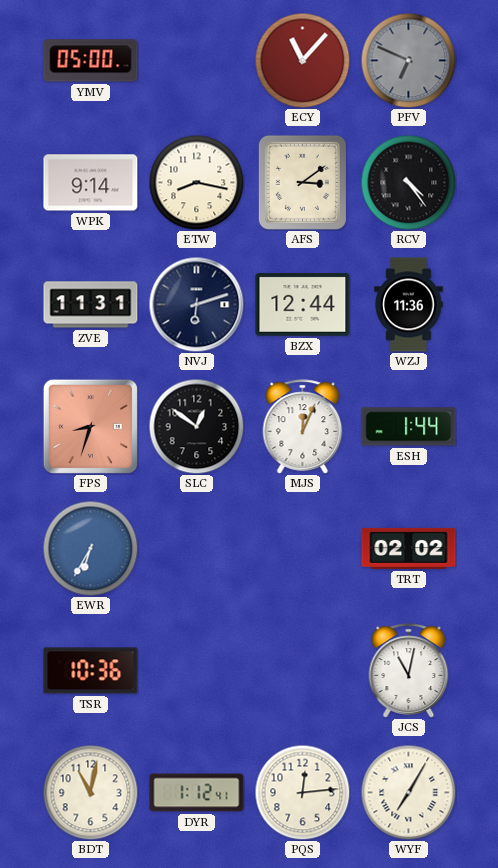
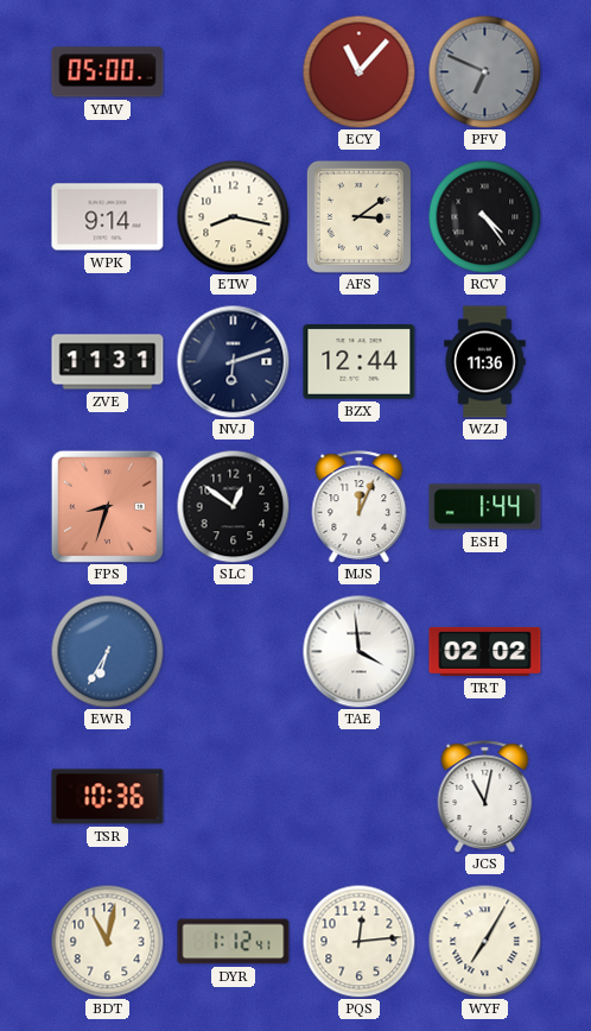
TAE: none -> 3:59 (358, 651)
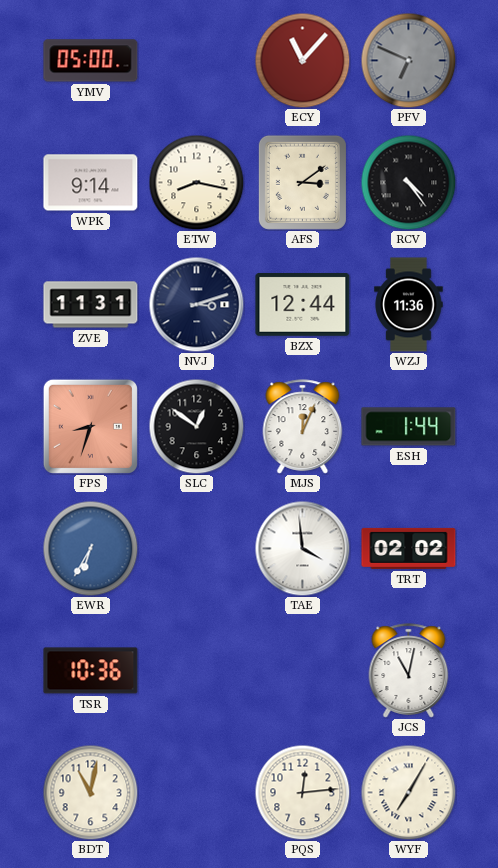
NVJ: 6:12 -> 3:12 (196, 304)
DYR: 1:12 -> none (234, 942)
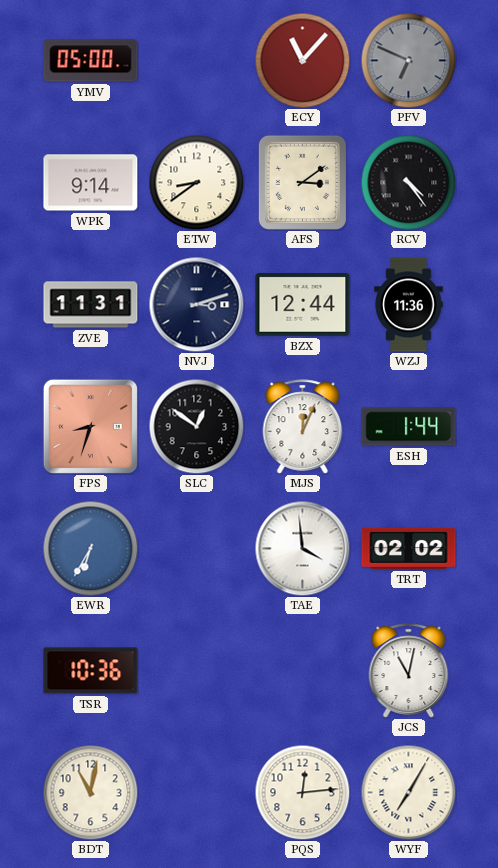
ETW: 8:17 -> 8:39 (196, 182)
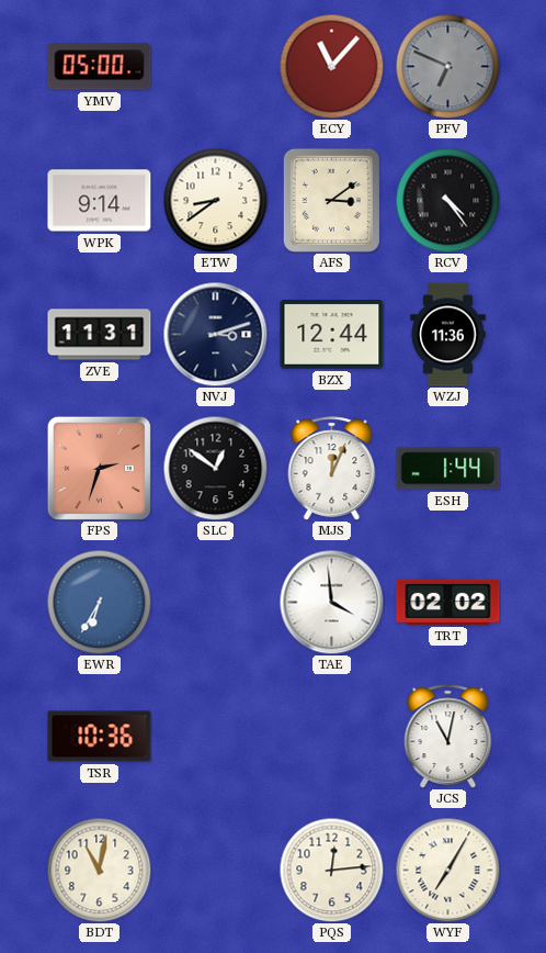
FPS: 8:33 -> 2:33 (99, 468)
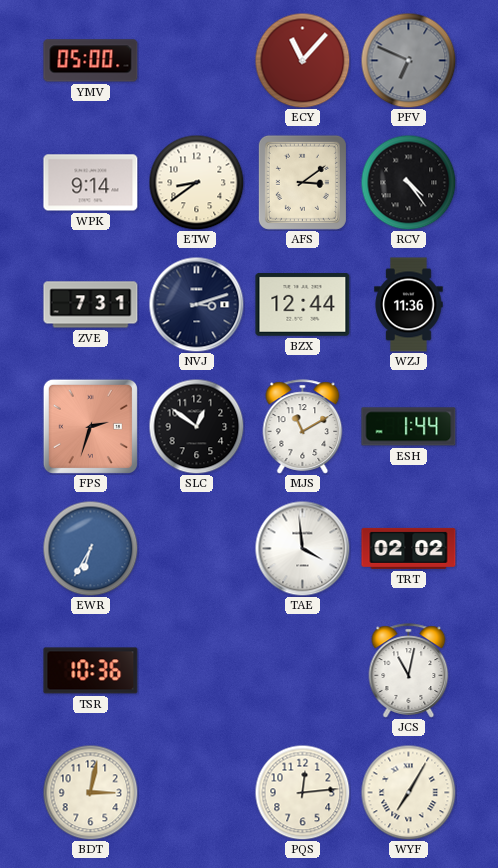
ZVE: 11:31 -> 7:31 (91, 305)
MJS: 12:04 -> 11:10 (303, 427)
BDT: 11:02 -> 3:02 (90, 792)
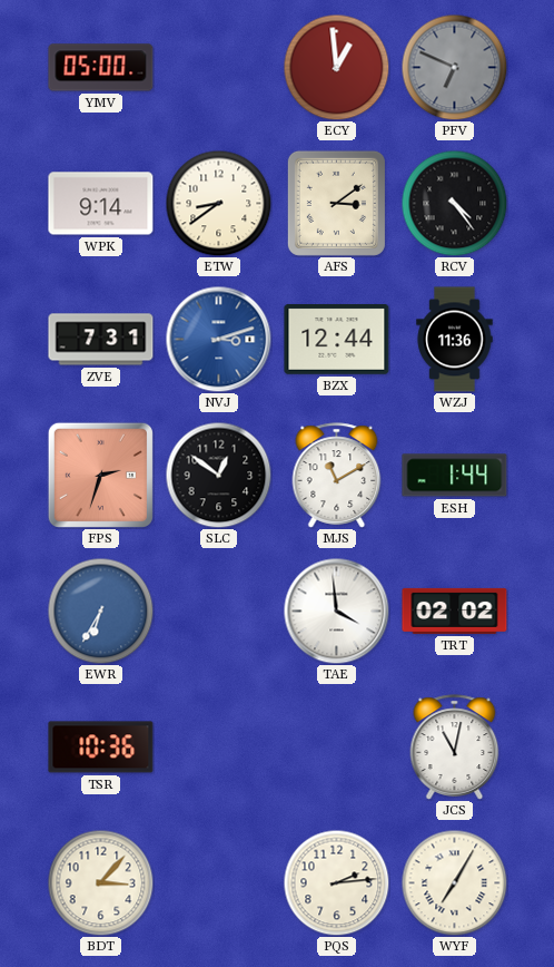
ECY: 11:07 -> 12:59 (336, 67)
NVJ dial: navy -> blue (218, 339)
BDT: 3:02 -> 3:07 (100, 882)
PQS: 12:14 -> 2:14 (336, 882)
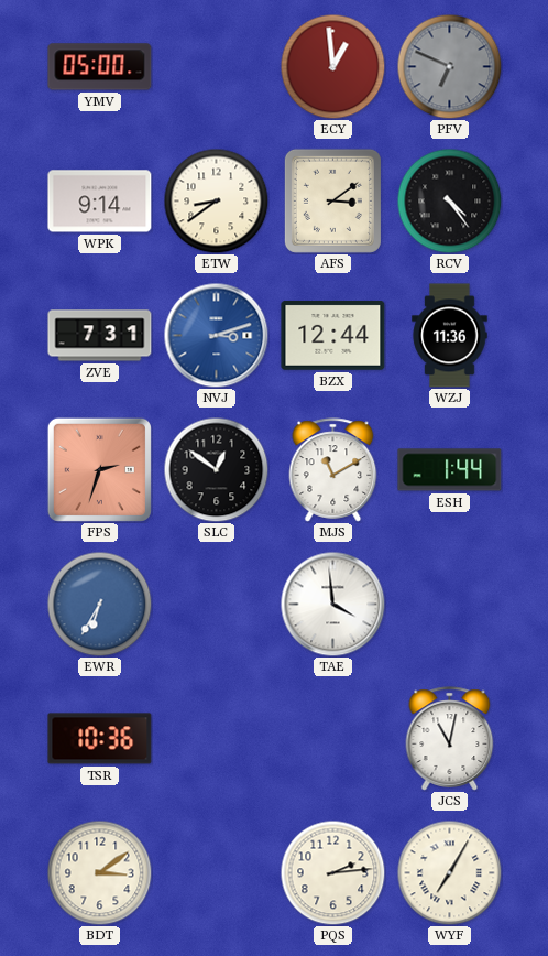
TRT: 02:02 -> none (455, 611)
BDT: 3:07 -> 3:09 (99, 872)
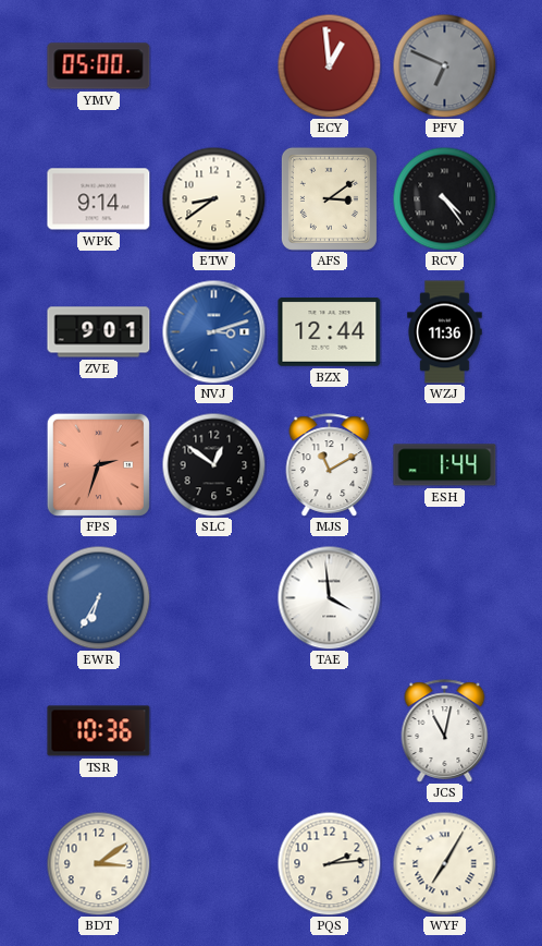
ZVE: 7:31 -> 9:01 (99, 332)
